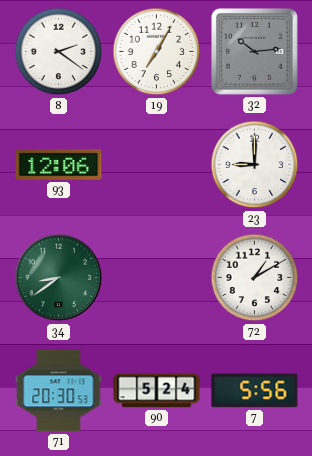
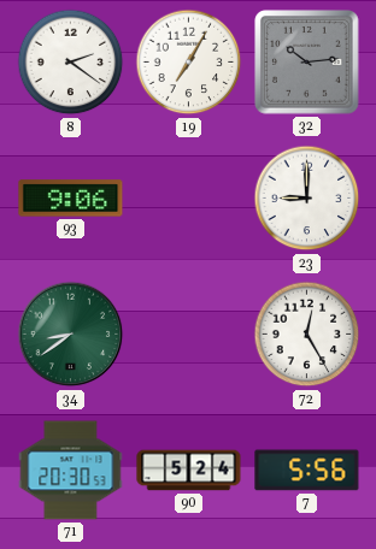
93: 12:06 -> 9:06 (71, 199)
72: 1:10 -> 12:25 (307, 335)
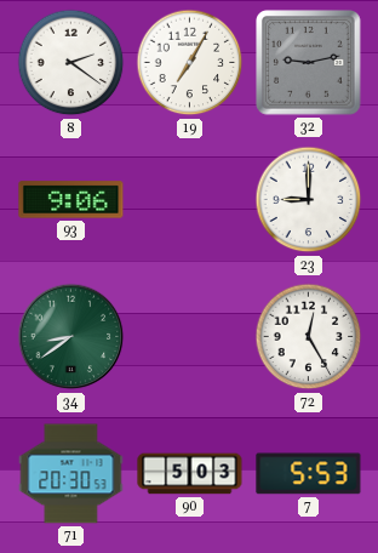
32: 10:14 -> 9:13 (309, 63)
90: 5:24 -> 5:03 (190, 474)
7: 5:56 -> 5:53 (309, 474)
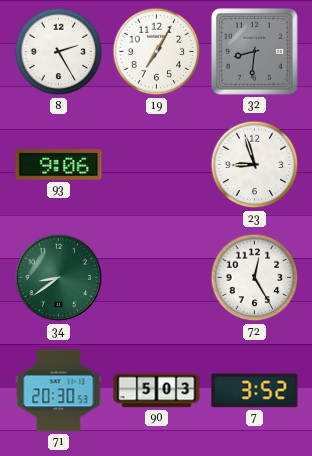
8: 2:21 -> 2:25 (59, 52)
32: 9:13 -> 8:31 (255, 52)
23: 9:00 -> 8:57 (255, 165)
7: 5:53 -> 3:52 (255, 391)
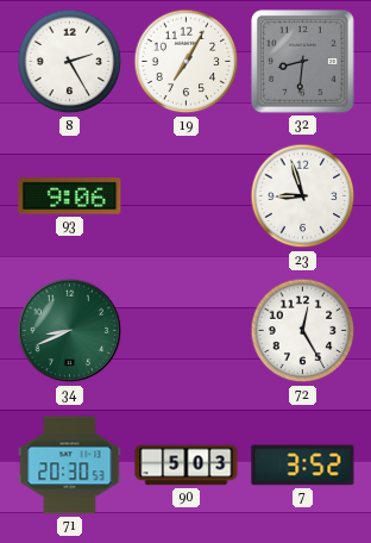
34: 8:39 -> 8:41 (70, 331)
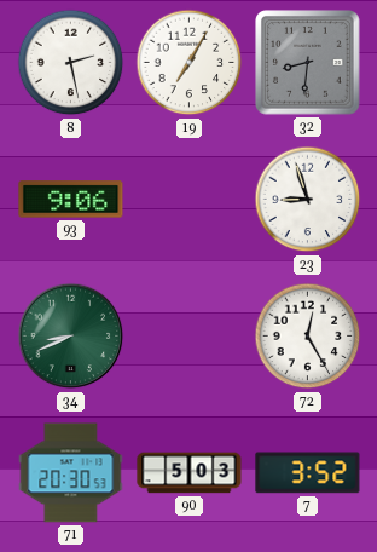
8: 2:25 -> 2:28 (71, 63)
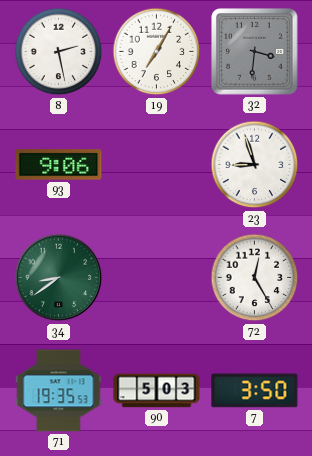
32: 8:31 -> 3:31 (255, 52)
34: 8:41 -> 8:39 (59, 278)
71: 20:30 -> 19:35 (59, 391)
7: 3:52 -> 3:50 (255, 391)
